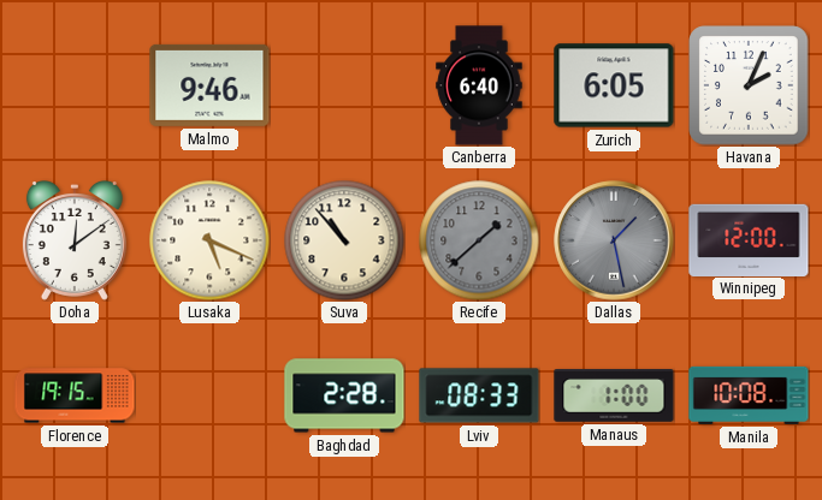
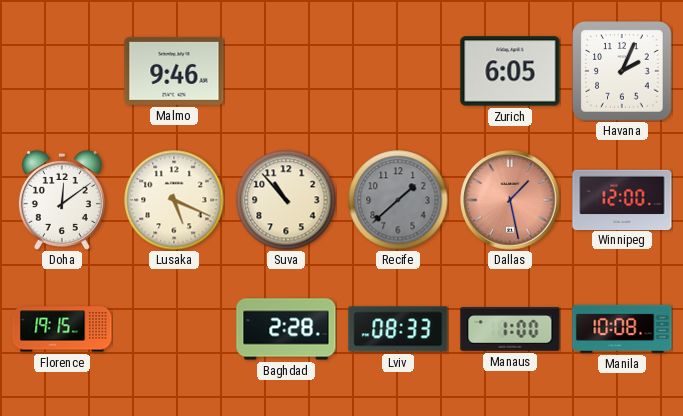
Canberra: 6:40 -> none (479, 85)
Dallas dial: grey -> salmon (510, 200)
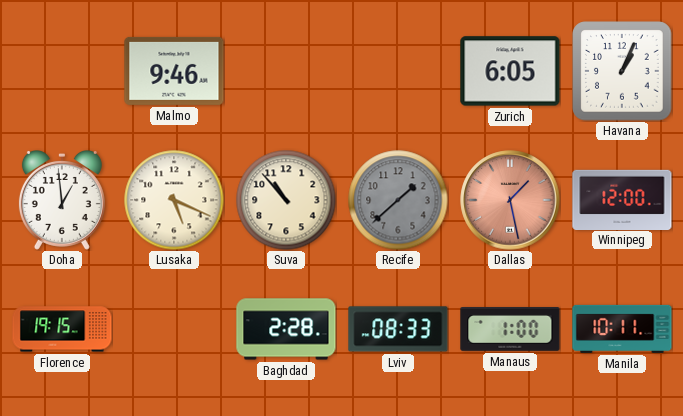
Havana: 2:04 -> 1:04 (622, 71)
Doha: 12:09 -> 12:59 (62, 201)
Manila: 10:08 -> 10:11 (622, 329)
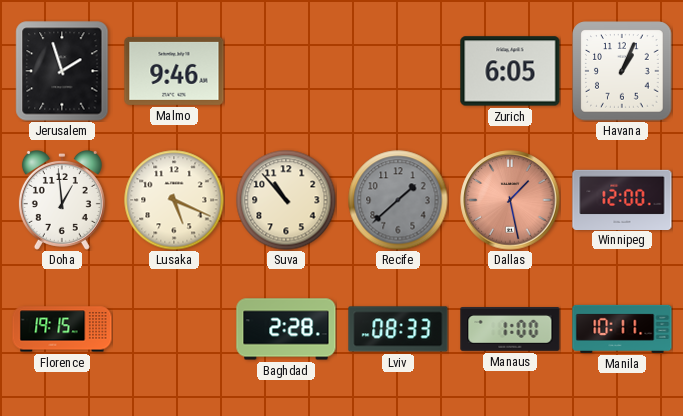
Jerusalem: none -> 1:57 (62, 71)
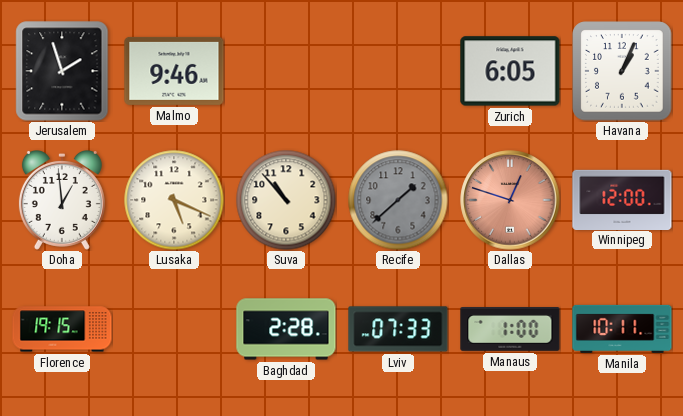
Dallas: 1:28 -> 12:48 (510, 200)
Lviv: 08:33 -> 07:33 (398, 329)
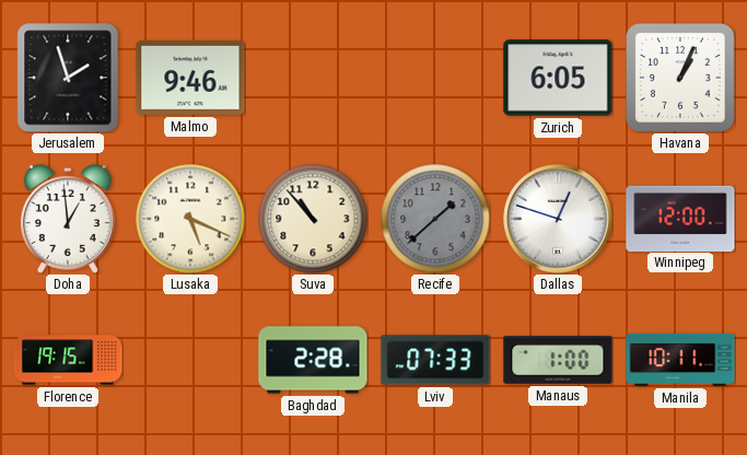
Dallas dial: salmon -> white (558, 219)
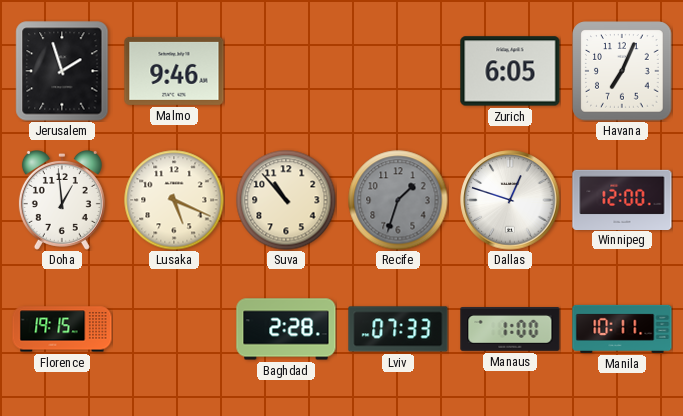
Havana: 1:04 -> 7:04 (622, 71)
Recife: 1:38 -> 1:33 (398, 200)
